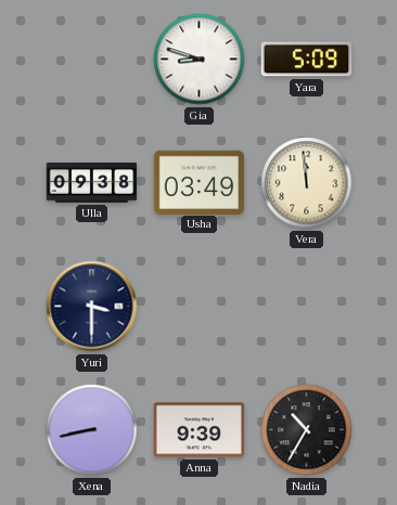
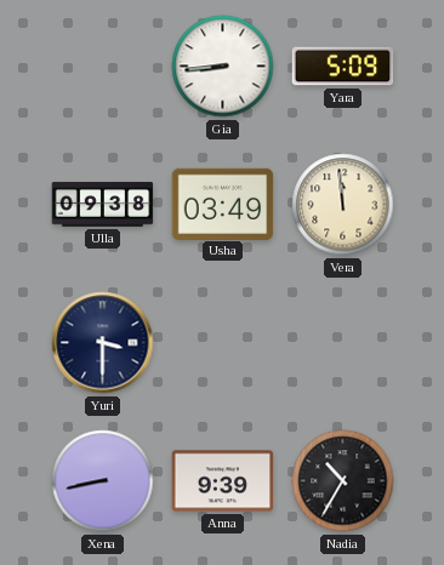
Gia: 8:48 -> 8:44 (223, 67)
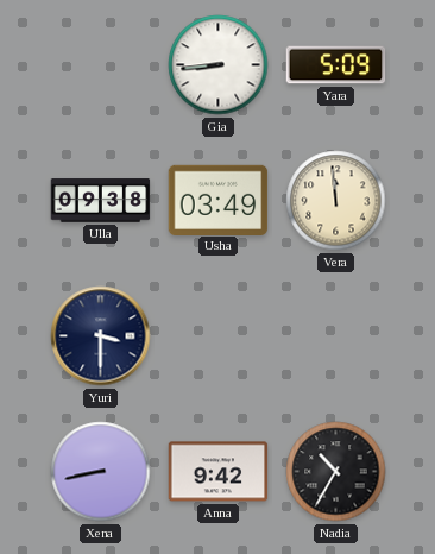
Anna: 9:39 -> 9:42 (219, 472)
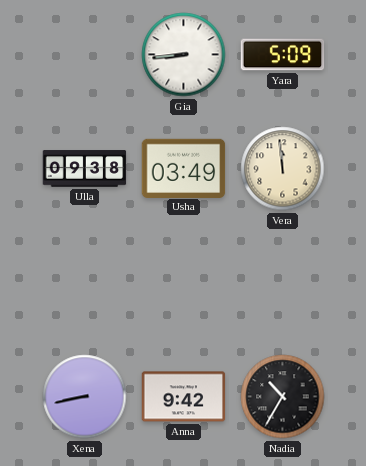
Yuri: 3:30 -> none (101, 336)
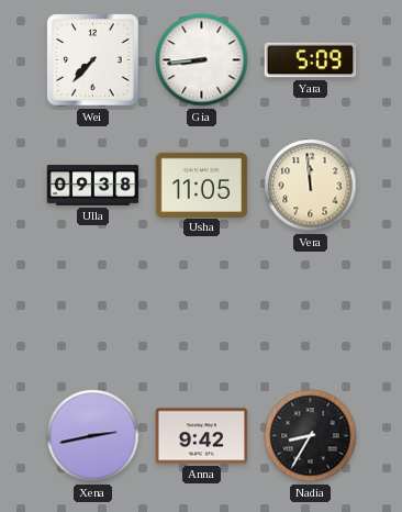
Wei: none -> 7:37 (93, 60)
Usha: 03:49 -> 11:05 (202, 185)
Xena: 8:43 -> 2:43 (93, 436)
Nadia: 10:35 -> 8:35 (311, 436)
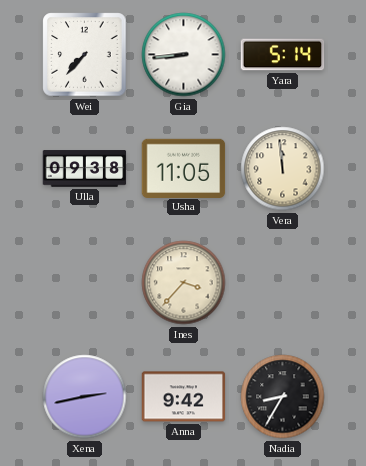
Yara: 5:09 -> 5:14 (283, 55)
Ines: none -> 3:37 (184, 283)
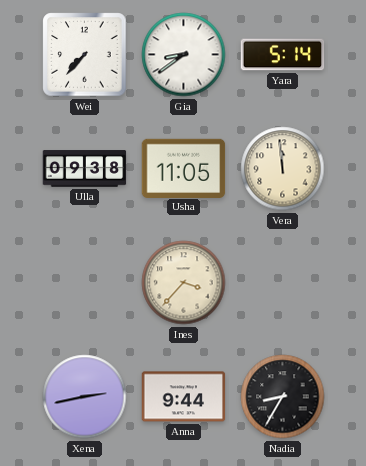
Gia: 8:44 -> 8:39 (184, 55)
Anna: 9:42 -> 9:44 (184, 397)
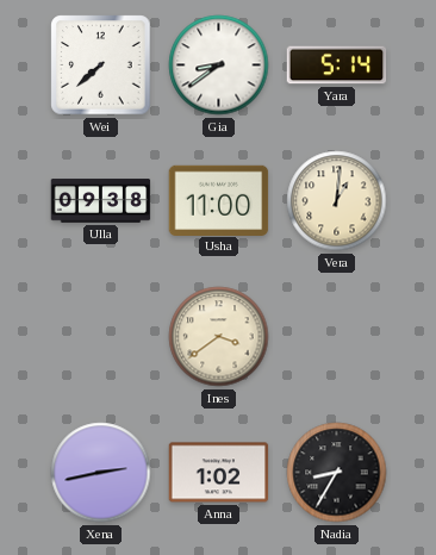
Wei: 7:37 -> 7:38 (101, 66)
Usha: 11:05 -> 11:00 (219, 200)
Vera: 11:59 -> 1:01 (337, 201)
Ines: 3:37 -> 3:39 (219, 337)
Anna: 9:44 -> 1:02 (219, 473)
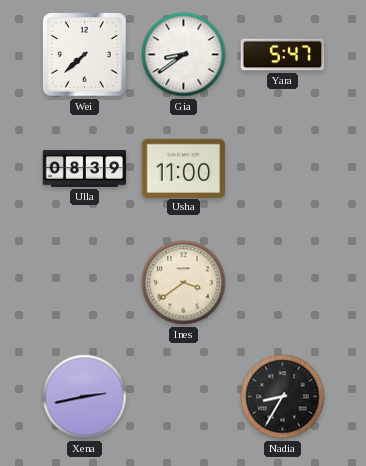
Yara: 5:14 -> 5:47 (283, 55)
Ulla: 09:38 -> 08:39 (85, 169)
Vera: 1:01 -> none (337, 201)
Anna: 1:02 -> none (219, 473)
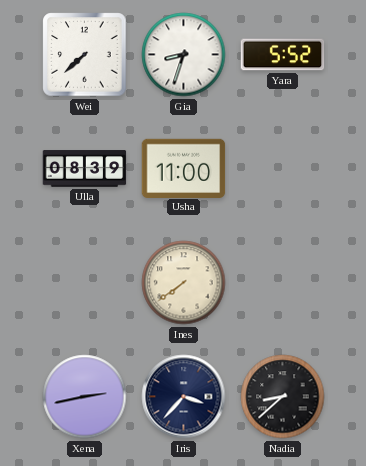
Gia: 8:39 -> 8:33 (184, 55)
Yara: 5:47 -> 5:52 (283, 55)
Ines: 3:39 -> 7:39 (184, 283)
Iris: none -> 3:37 (184, 397)
Nadia: 8:35 -> 8:38 (283, 397)
